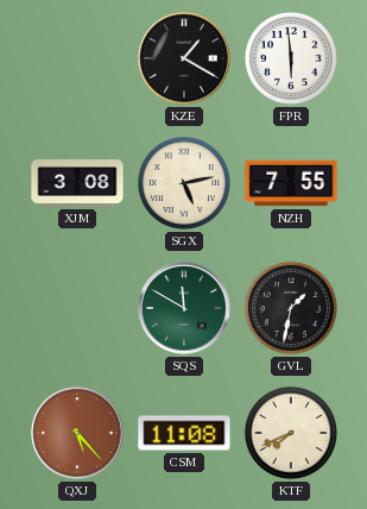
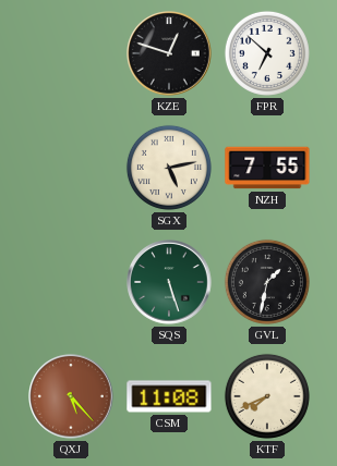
KZE: 1:20 -> 12:48 (169, 53)
FPR: 5:59 -> 6:52 (267, 53)
XJM: 3:08 -> none (77, 184)
SQS: 11:50 -> 5:27 (169, 282)
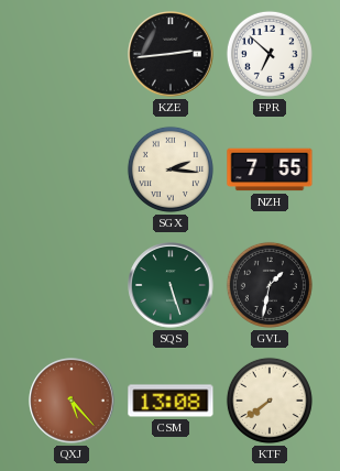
KZE: 12:48 -> 2:44 (171, 54)
SGX: 5:13 -> 2:16 (171, 169)
CSM: 11:08 -> 13:08 (171, 401)
KTF: 7:41 -> 7:39 (270, 401)
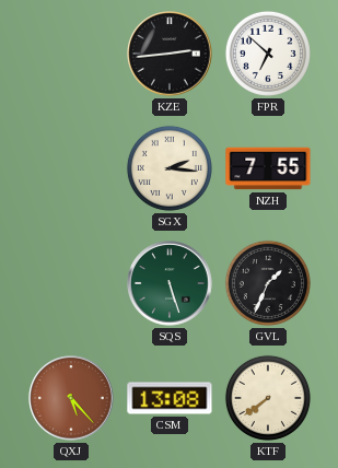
GVL: 1:32 -> 1:34 (268, 283)
